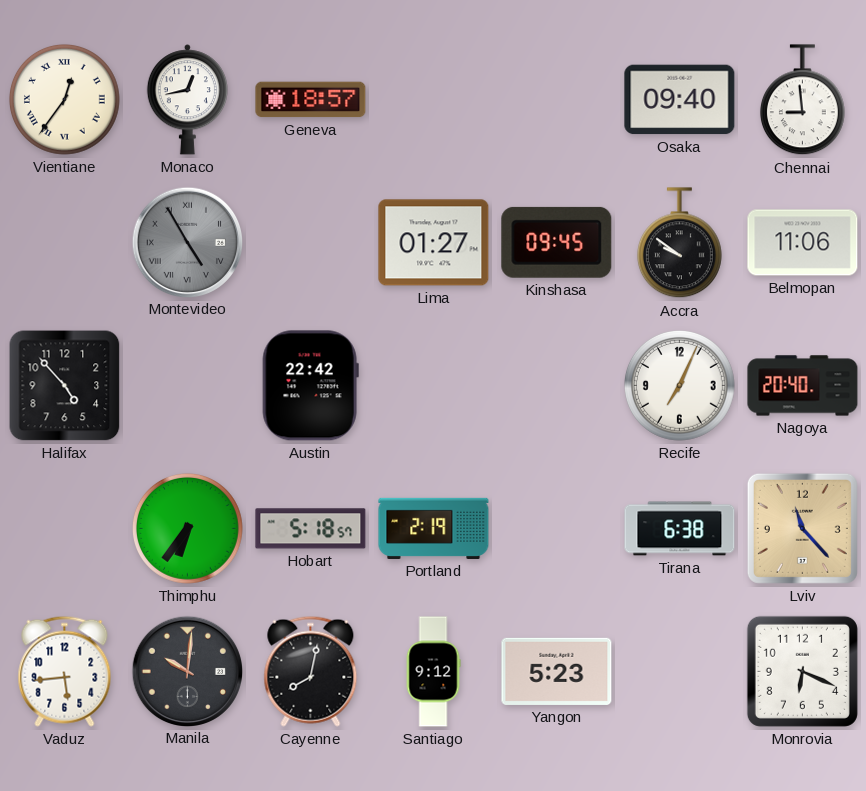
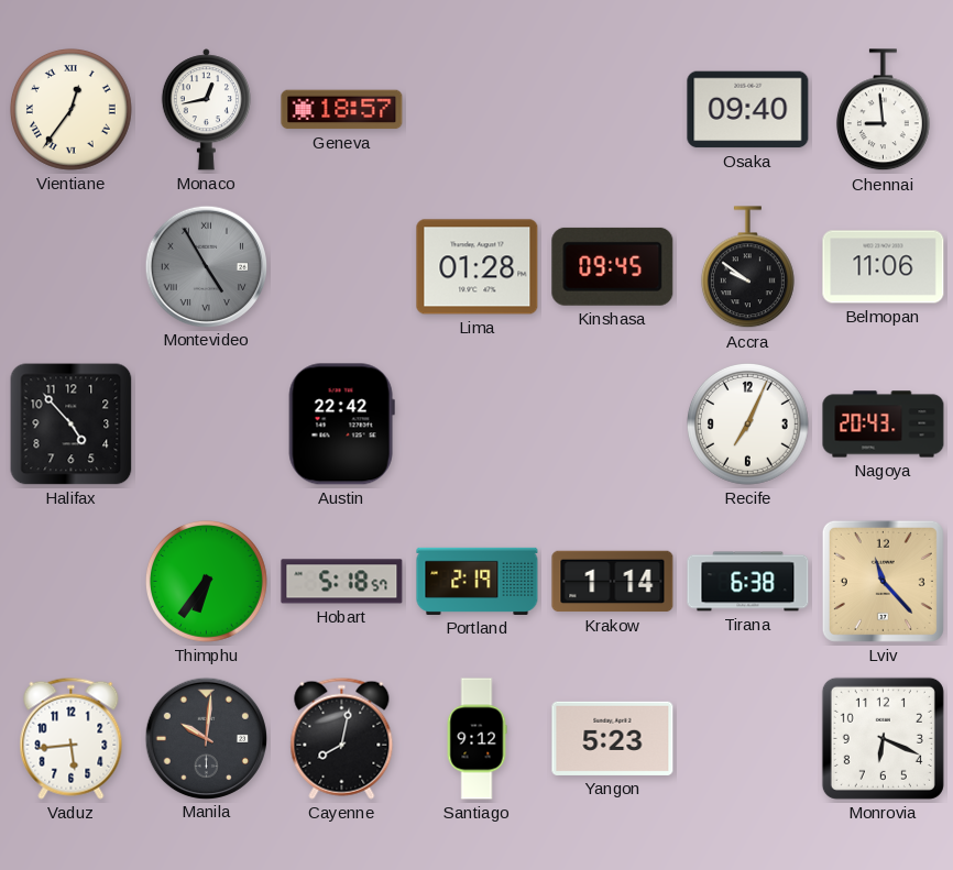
Lima: 01:27 -> 01:28 (478, 267)
Nagoya: 20:40 -> 20:43 (884, 425)
Krakow: none -> 1:14 (613, 582)
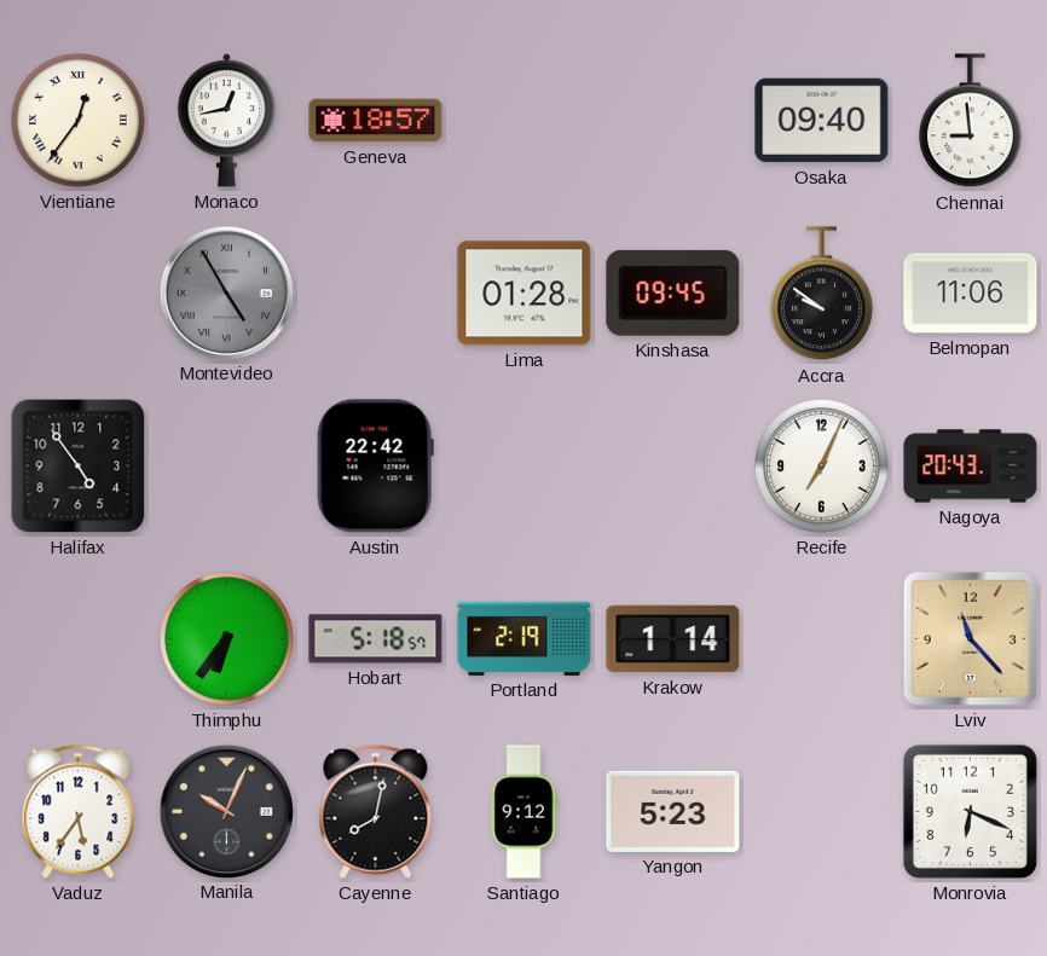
Halifax: 4:53 -> 4:54 (79, 467)
Tirana: 6:38 -> none (748, 582)
Vaduz: 5:44 -> 5:36 (79, 811)
Manila: 10:01 -> 10:04 (226, 811)
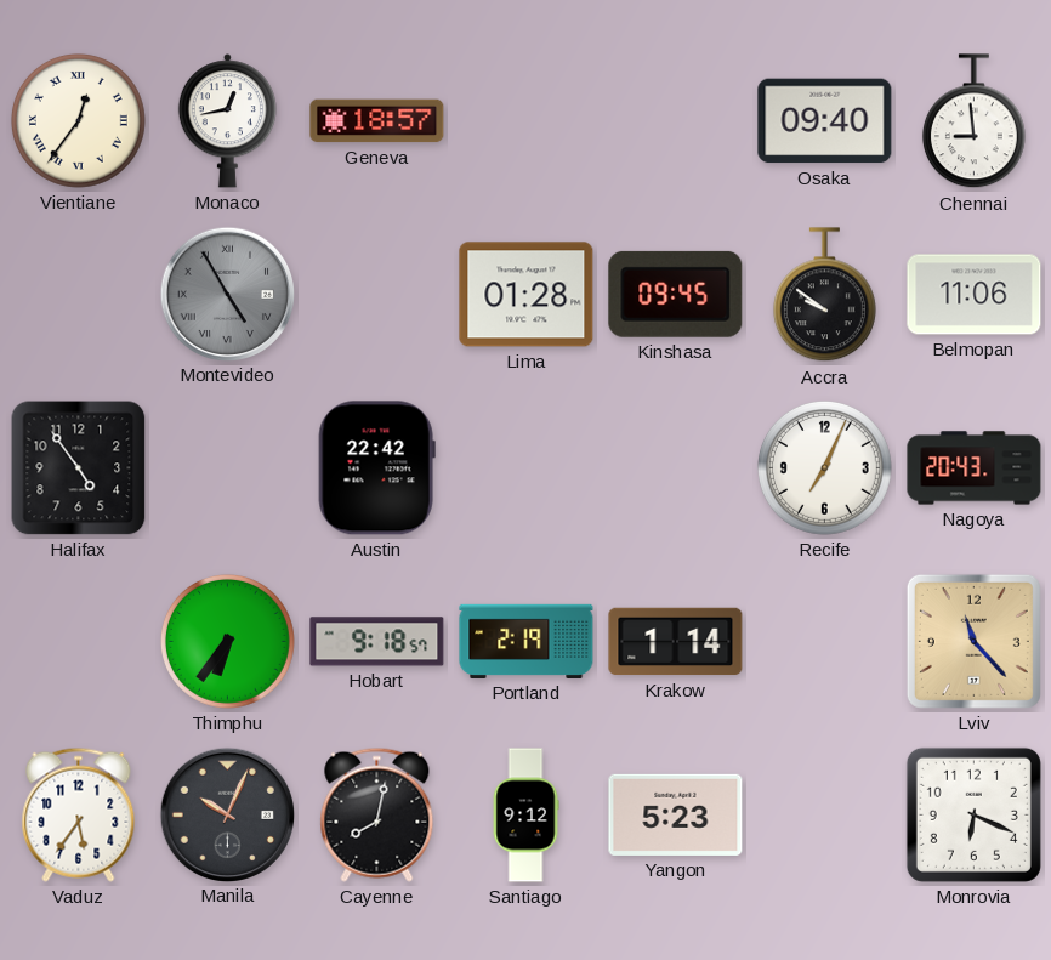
Hobart: 5:18 -> 9:18 (377, 642)
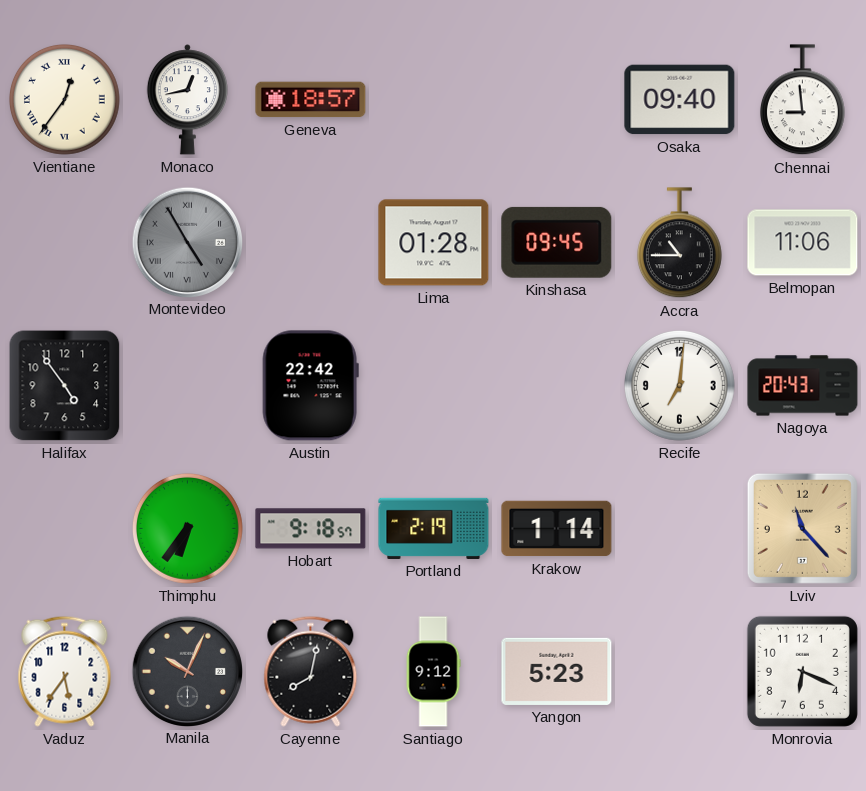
Accra: 9:51 -> 10:45 (679, 243)
Recife: 7:04 -> 7:01 (679, 385)
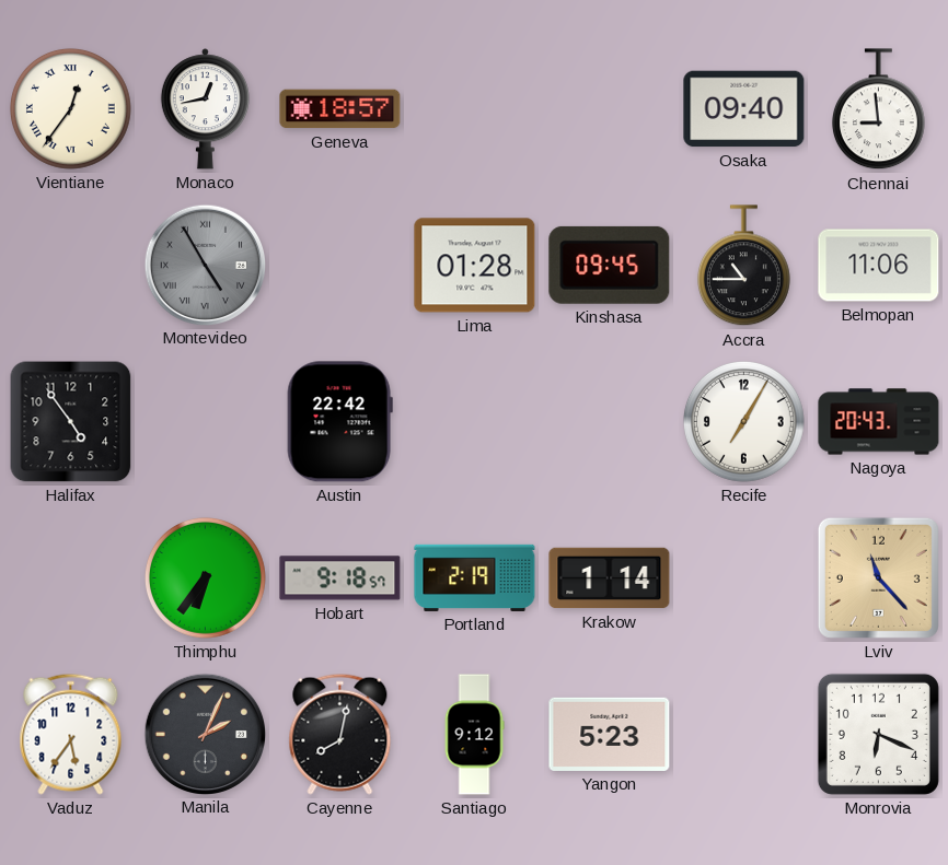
Recife: 7:01 -> 7:05 (743, 421)
Manila: 10:04 -> 2:04 (205, 734)
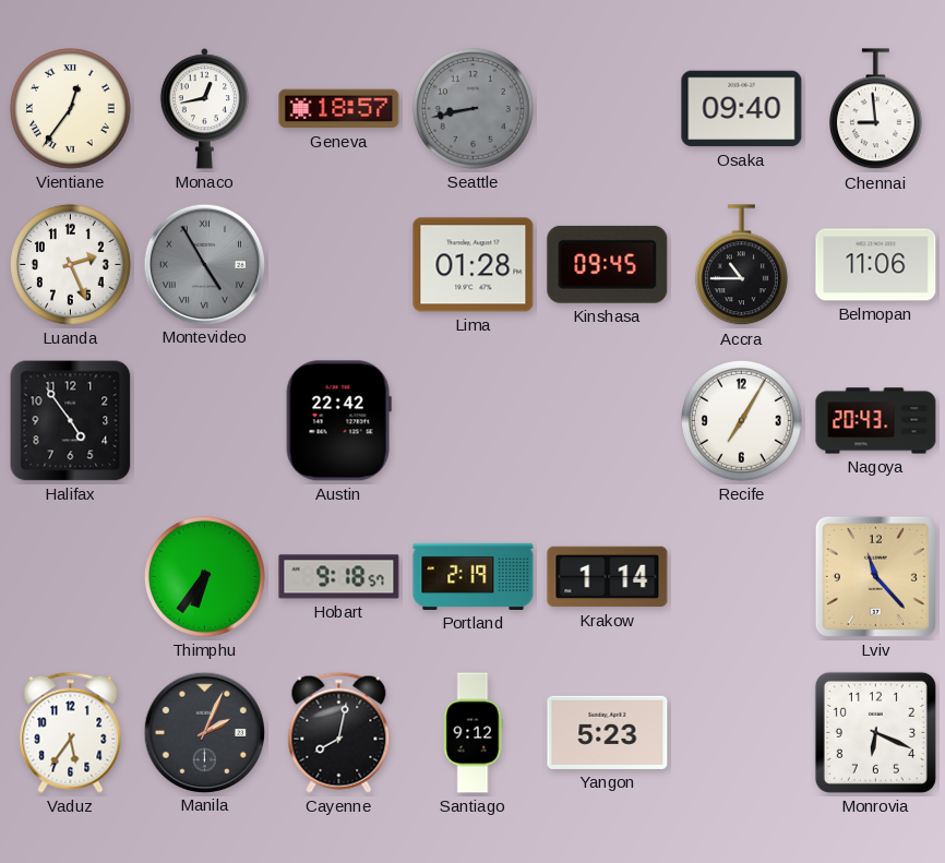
Seattle: none -> 8:43 (473, 108)
Luanda: none -> 2:26 (70, 264)
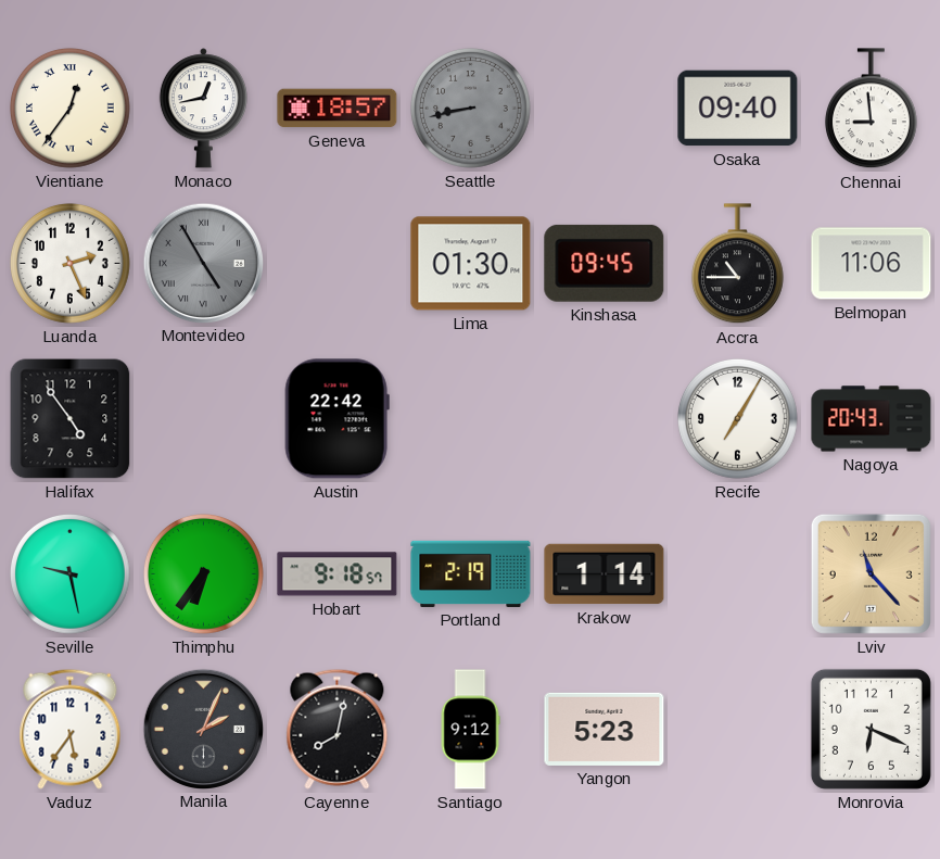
Lima: 01:28 -> 01:30 (471, 264)
Seville: none -> 9:28 (69, 573)
